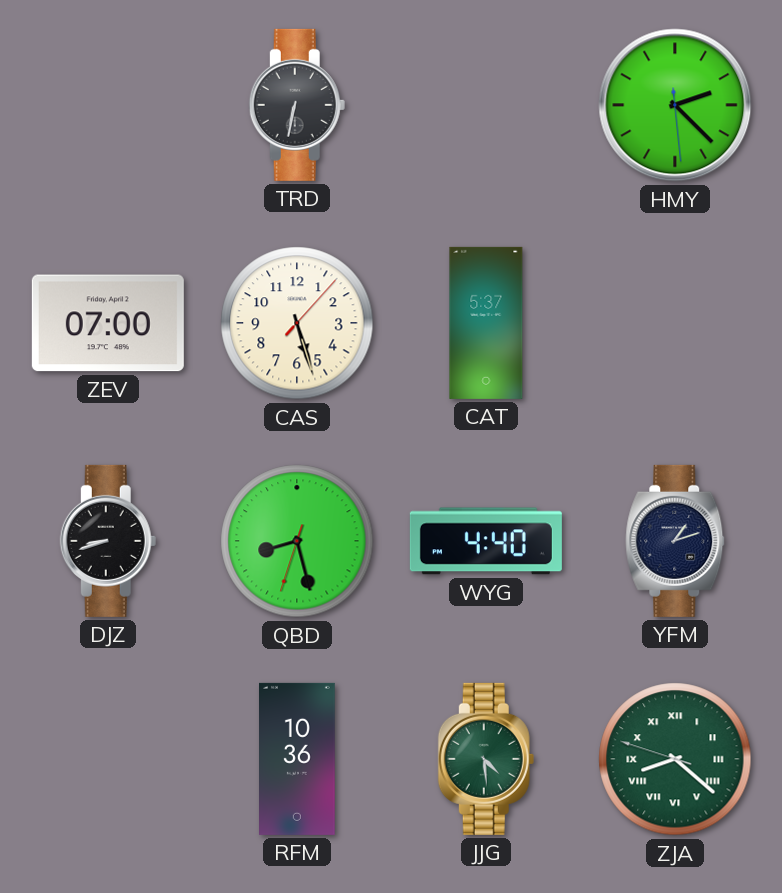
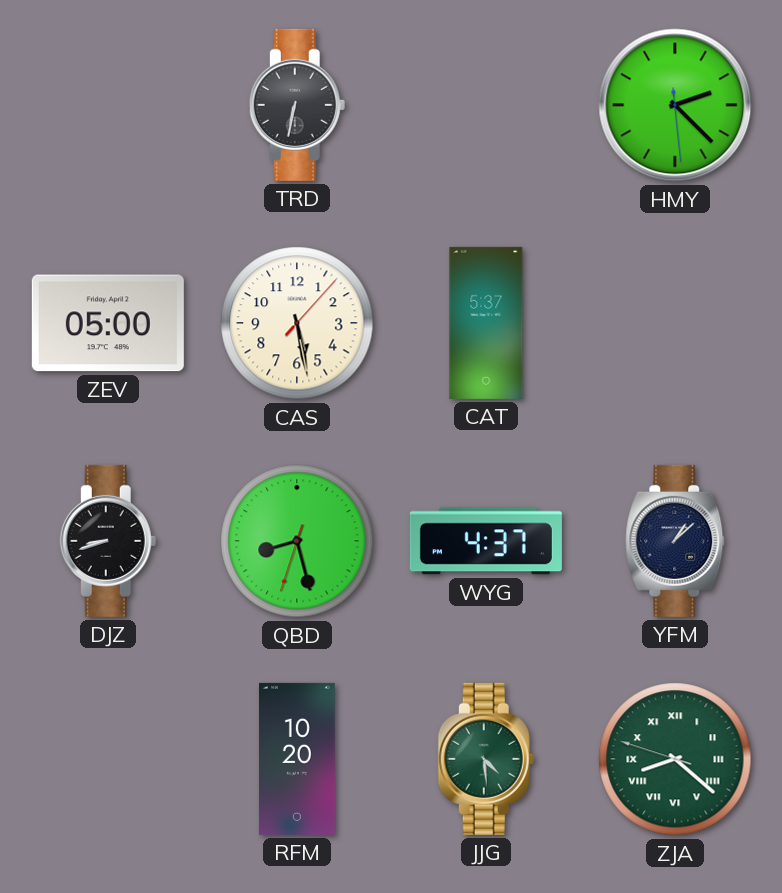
ZEV: 07:00 -> 05:00 (108, 323)
CAS: 5:27 -> 5:28 (297, 323)
WYG: 4:40 -> 4:37 (486, 541)
YFM: 1:12 -> 1:08 (675, 541)
RFM: 10:36 -> 10:20 (298, 759)
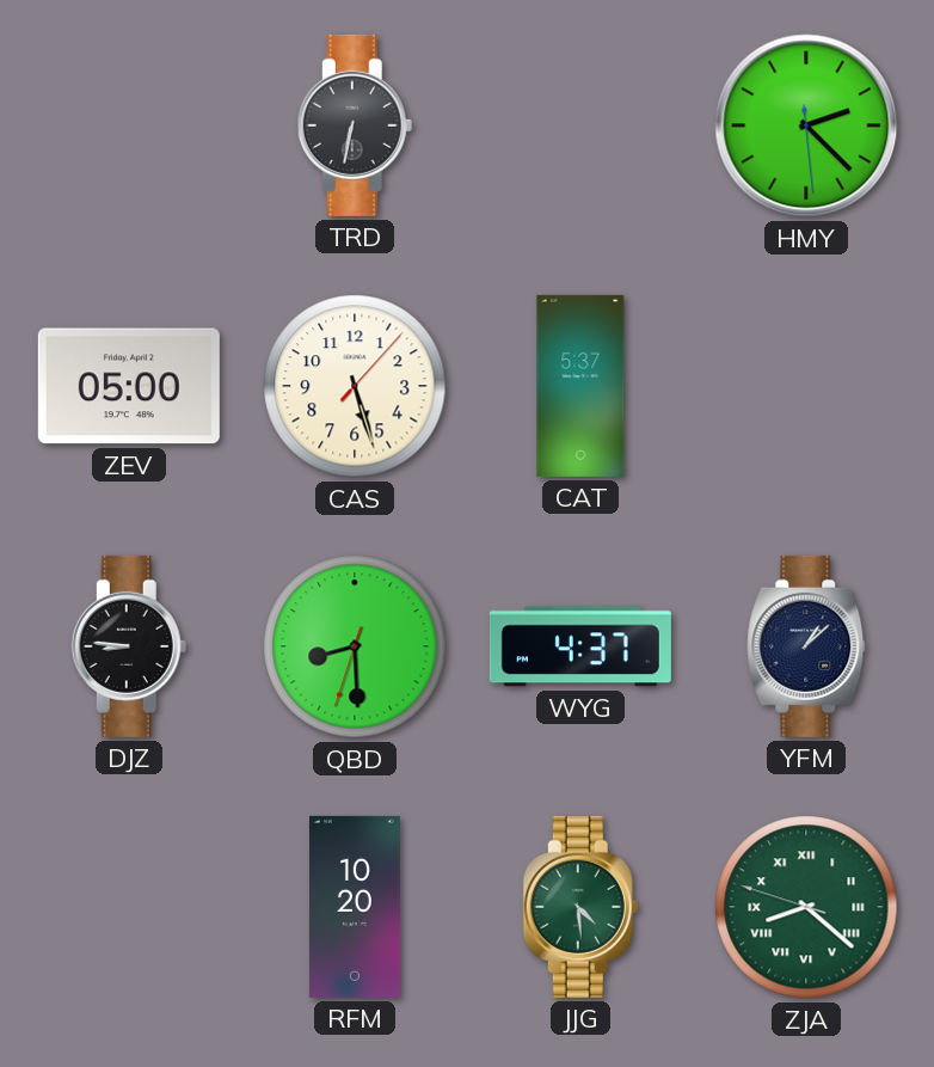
CAS: 5:28 -> 5:27 (355, 386)
DJZ: 8:42 -> 8:46 (129, 646)
QBD: 8:27 -> 8:29 (355, 646)
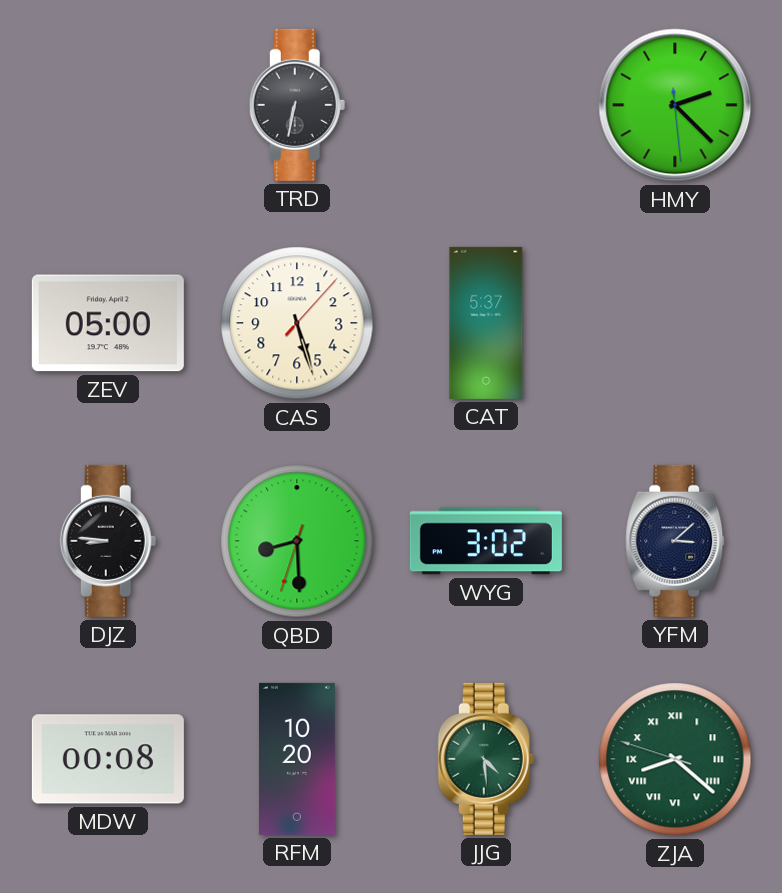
WYG: 4:37 -> 3:02 (486, 541)
YFM: 1:08 -> 3:08 (675, 541)
MDW: none -> 00:08 (108, 759)
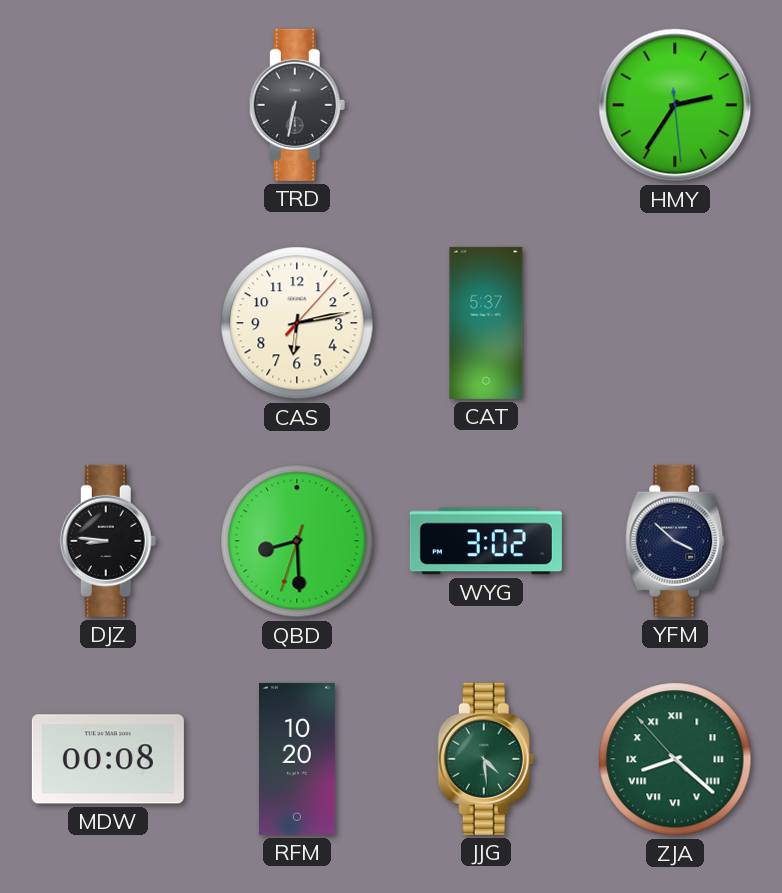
HMY: 2:22 -> 2:35 (675, 105)
ZEV: 05:00 -> none (108, 323)
CAS: 5:27 -> 6:13 (297, 323)
YFM: 3:08 -> 3:52 (675, 541)
ZJA: 8:21:48 -> 8:21:53 (675, 759)
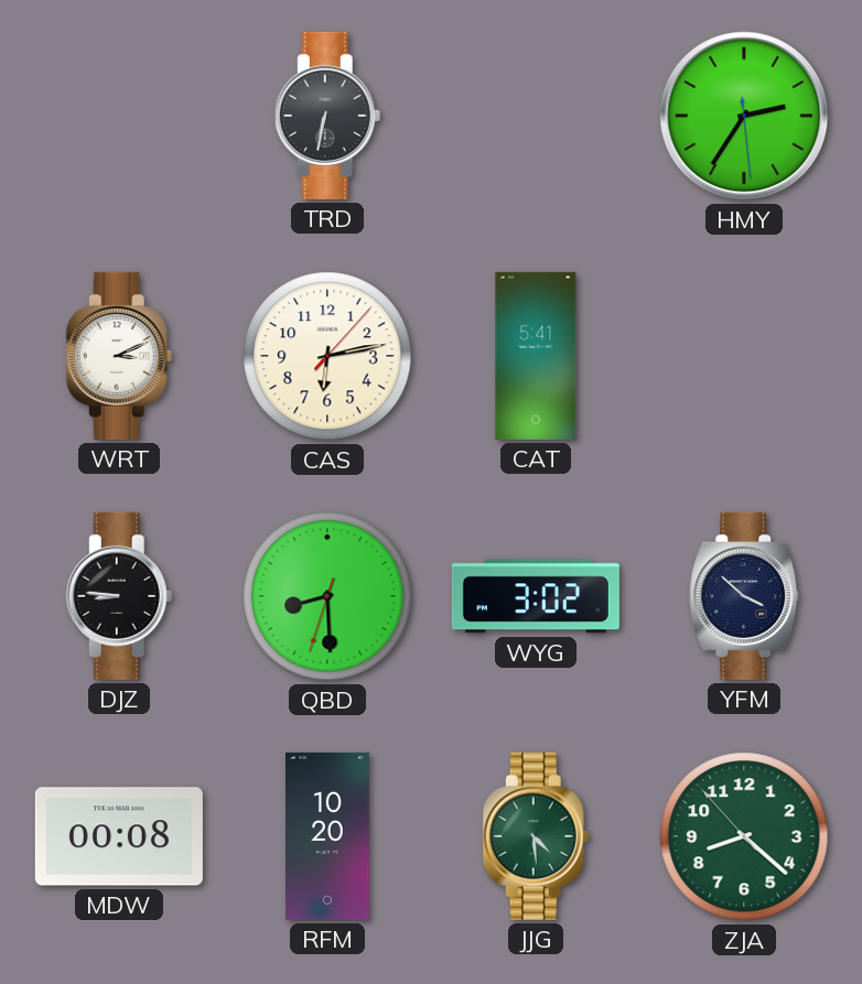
WRT: none -> 3:11 (119, 356)
CAT: 5:37 -> 5:41 (536, 356)
ZJA numerals: Roman -> Arabic (744, 836)
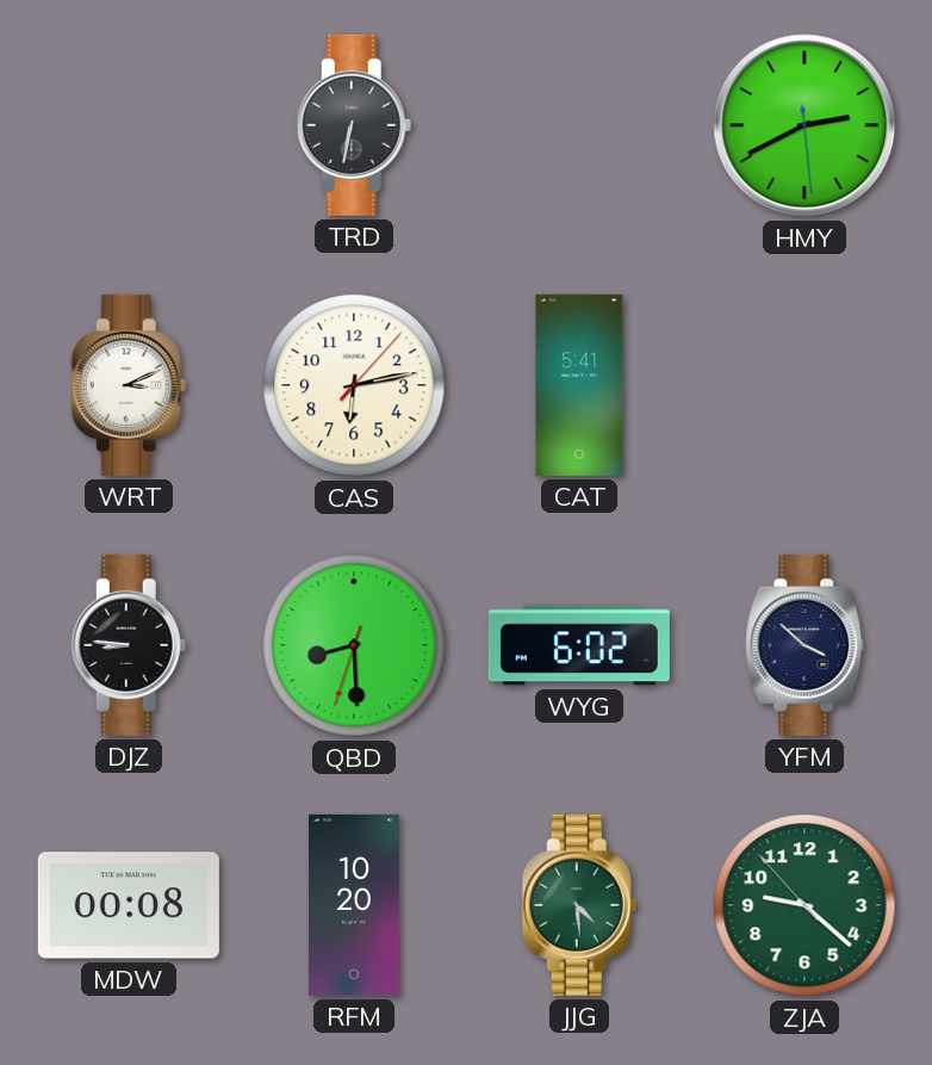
HMY: 2:35 -> 2:40 (804, 125)
WYG: 3:02 -> 6:02 (579, 645)
ZJA: 8:21 -> 9:21 (804, 905)
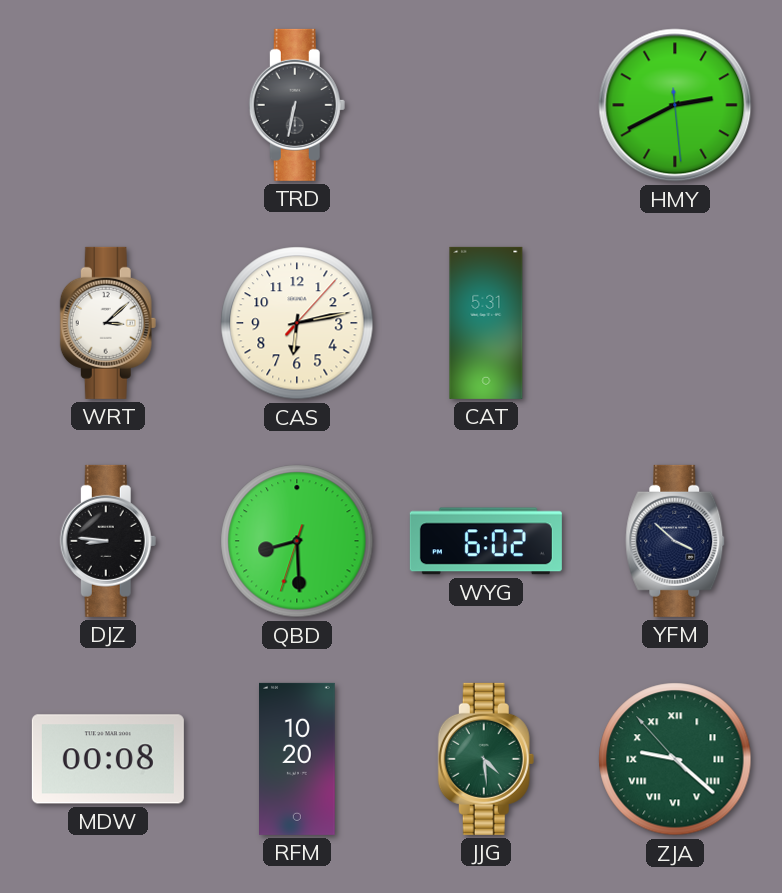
WRT: 3:11 -> 3:08 (108, 323)
CAT: 5:41 -> 5:31 (486, 323)
ZJA numerals: Arabic -> Roman (675, 759)
